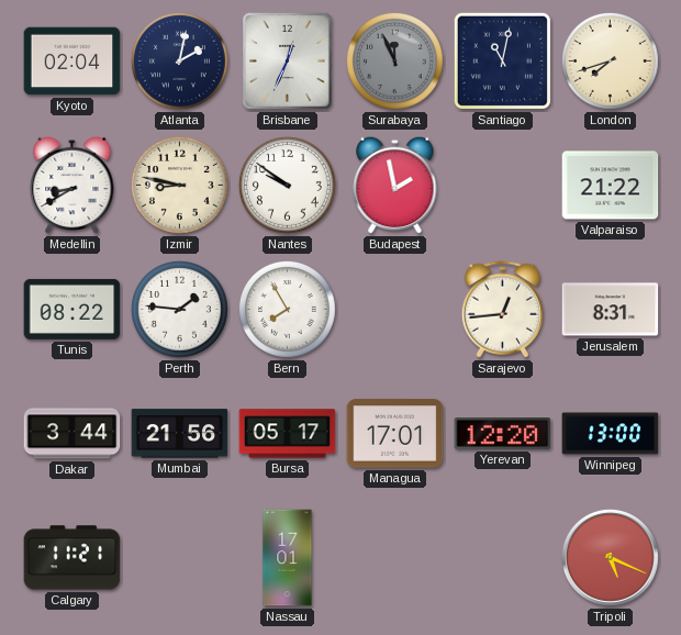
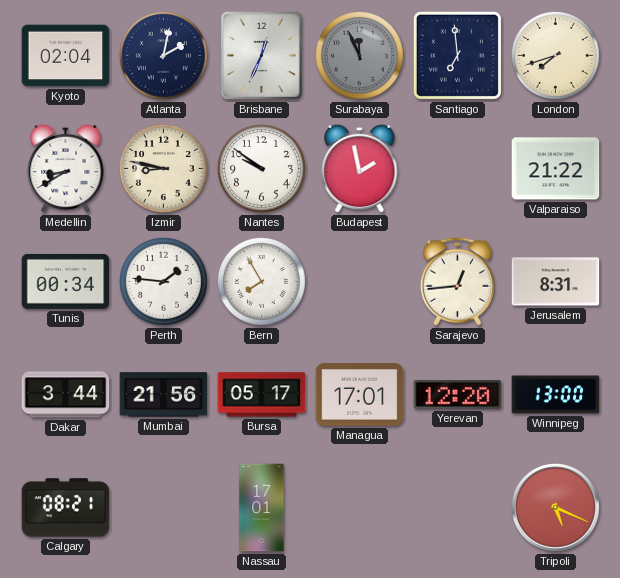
Santiago: 11:02 -> 6:59 (457, 55)
Tunis: 08:22 -> 00:34 (66, 281)
Calgary: 11:21 -> 08:21 (66, 508)
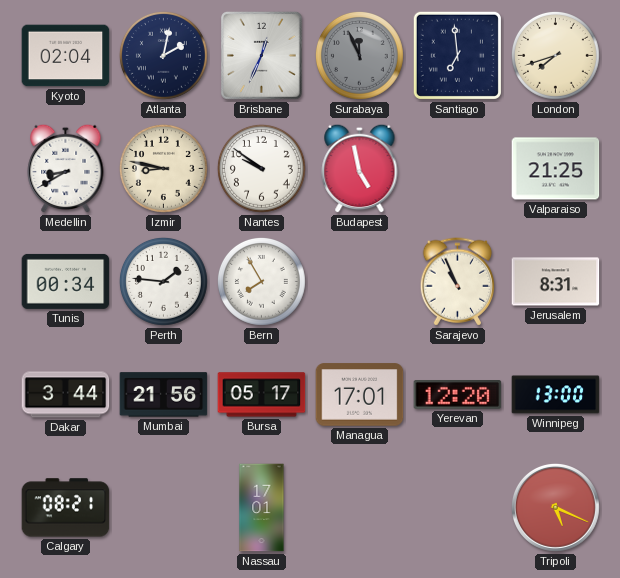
Budapest: 1:58 -> 4:58 (360, 168)
Valparaiso: 21:22 -> 21:25 (556, 169)
Sarajevo: 12:44 -> 10:56 (457, 282)
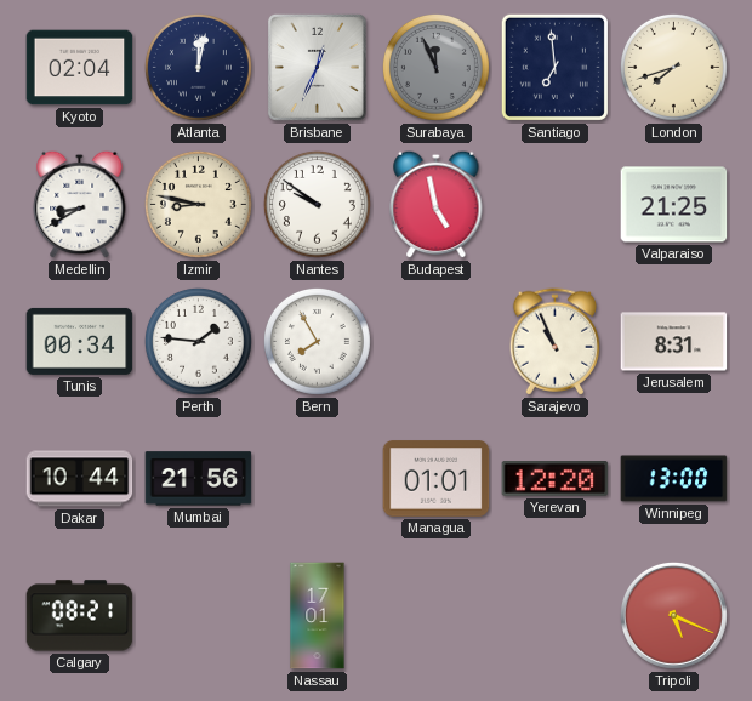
Atlanta: 2:02 -> 12:02 (198, 67)
Dakar: 3:44 -> 10:44 (80, 479)
Bursa: 05:17 -> none (262, 395)
Managua: 17:01 -> 01:01 (437, 479)
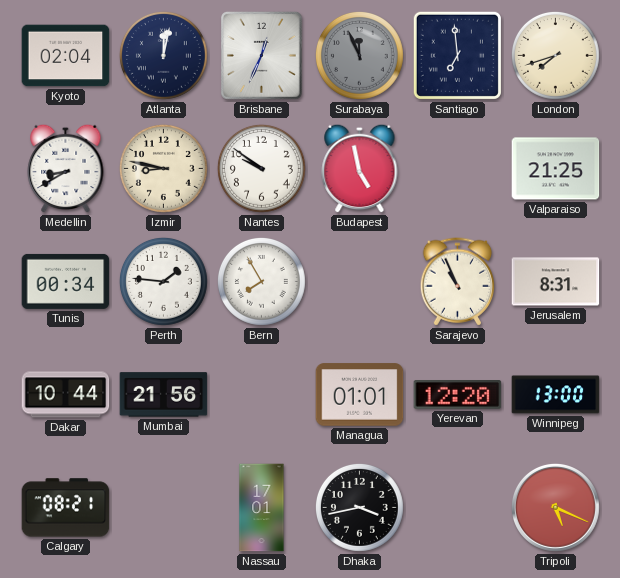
Dhaka: none -> 3:43 (359, 507)
